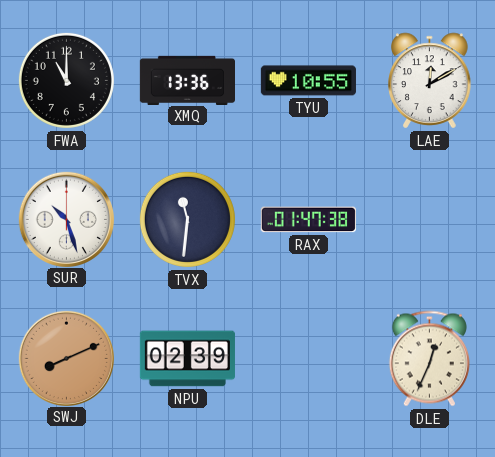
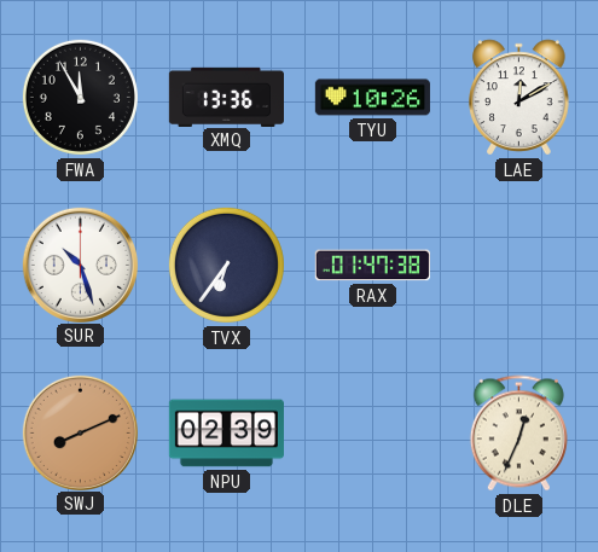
FWA: 11:00 -> 11:55 (80, 97)
TYU: 10:55 -> 10:26 (372, 98)
TVX: 11:31 -> 6:36 (226, 265)
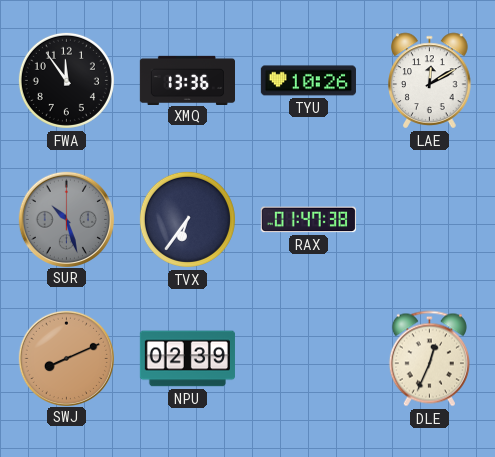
FWA: 11:55 -> 11:54 (66, 80)
SUR dial: white -> grey (66, 219)
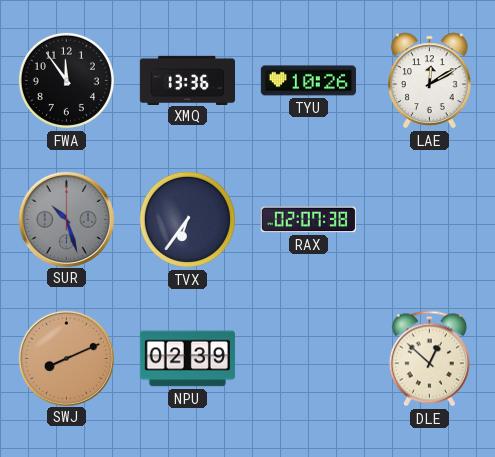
RAX: 01:47 -> 02:07 (308, 220)
DLE: 12:34 -> 12:52 (429, 359)
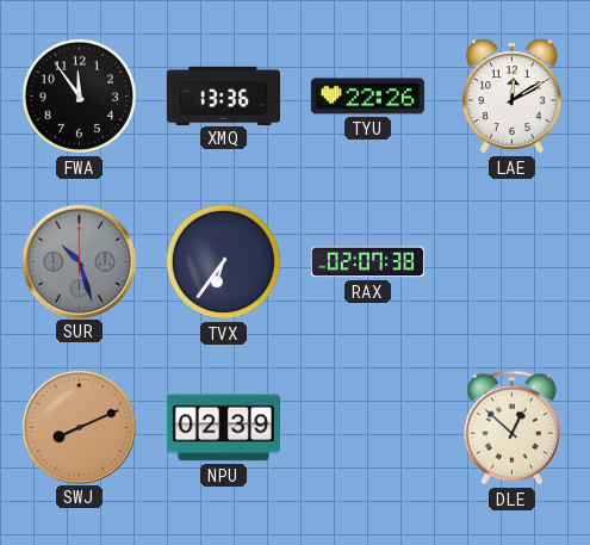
TYU: 10:26 -> 22:26 (367, 97)
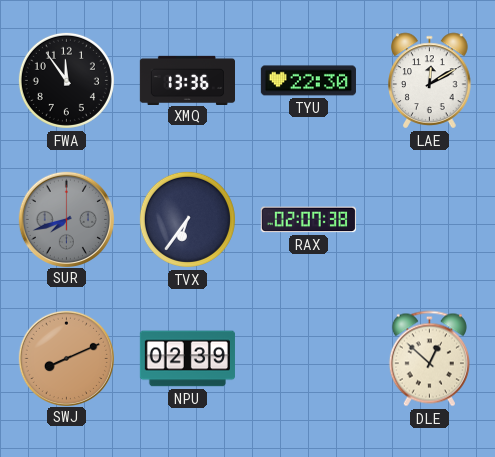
TYU: 22:26 -> 22:30 (308, 81)
SUR: 10:27 -> 7:42 (66, 219)
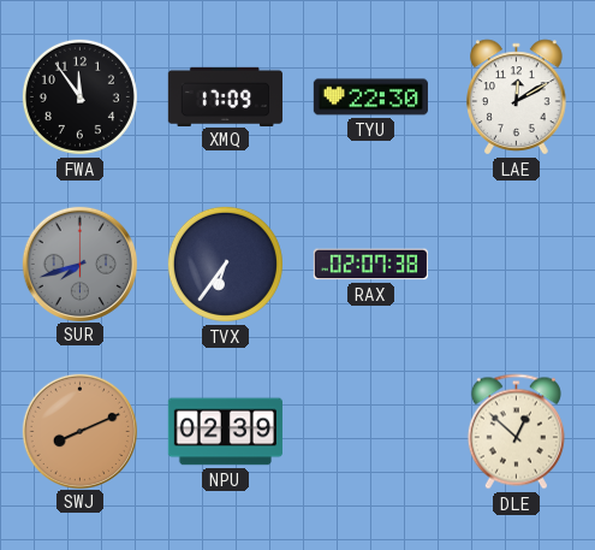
XMQ: 13:36 -> 17:09 (225, 96)
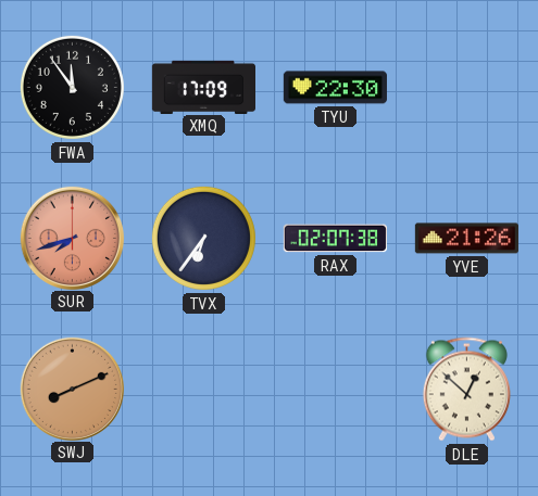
LAE: 12:10 -> none (517, 97)
SUR dial: grey -> salmon (72, 238)
YVE: none -> 21:26 (466, 239)
NPU: 02:39 -> none (225, 432)
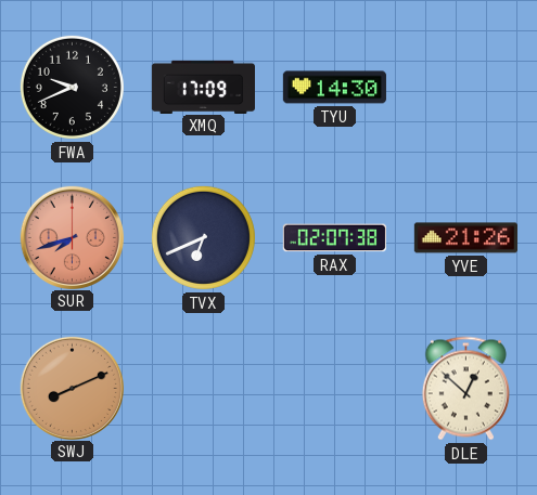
FWA: 11:54 -> 9:41 (72, 87)
TYU: 22:30 -> 14:30 (334, 88)
TVX: 6:36 -> 6:41 (203, 237)
